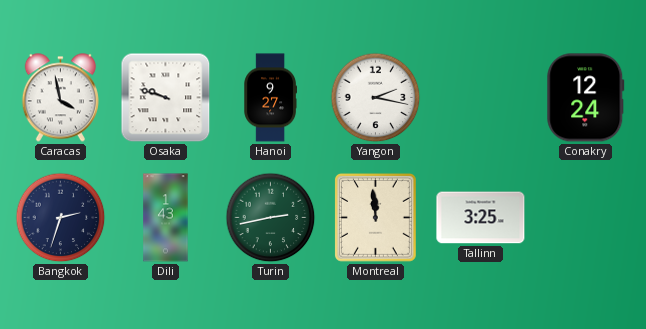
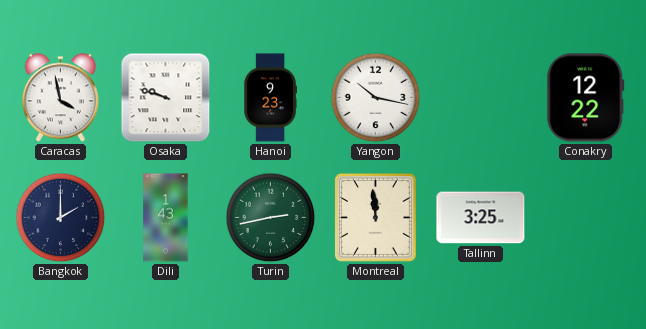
Hanoi: 9:27 -> 9:23 (270, 98)
Yangon: 2:17 -> 10:17 (376, 98)
Conakry: 12:24 -> 12:22 (586, 98)
Bangkok: 2:33 -> 2:00 (61, 218)
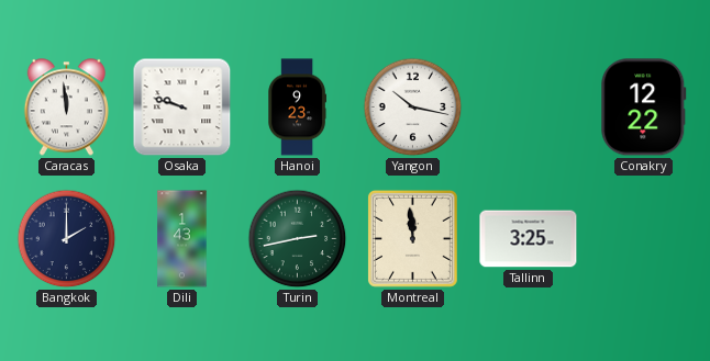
Caracas: 3:58 -> 11:59 (66, 108)
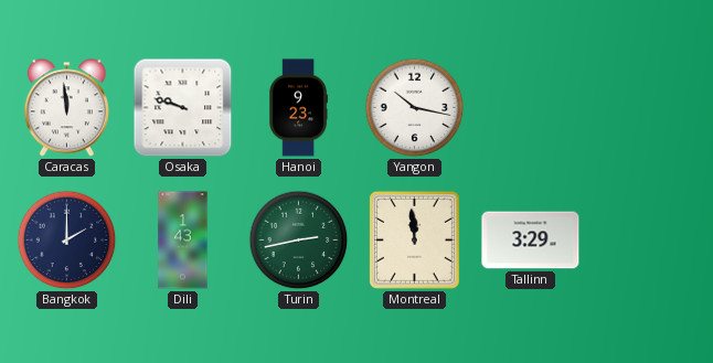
Conakry: 12:22 -> none (644, 108)
Tallinn: 3:25 -> 3:29 (531, 241)
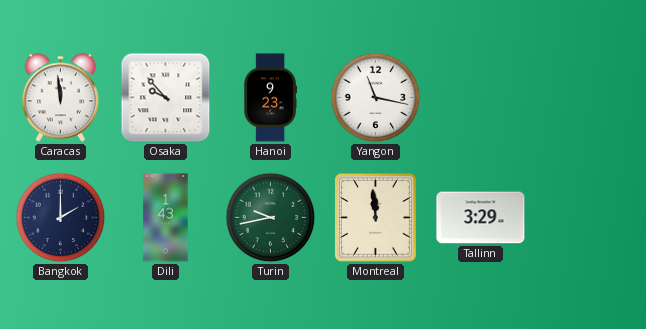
Osaka: 9:48 -> 9:53 (166, 98)
Yangon: 10:17 -> 11:17 (376, 98)
Turin: 2:43 -> 9:43 (271, 218)
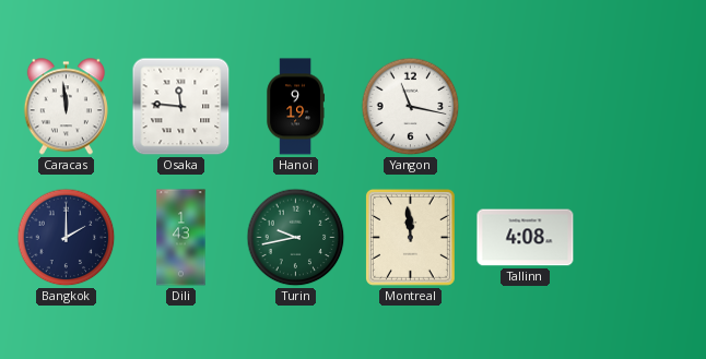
Osaka: 9:53 -> 11:46 (181, 107)
Hanoi: 9:23 -> 9:19 (295, 107)
Tallinn: 3:29 -> 4:08 (526, 238)
